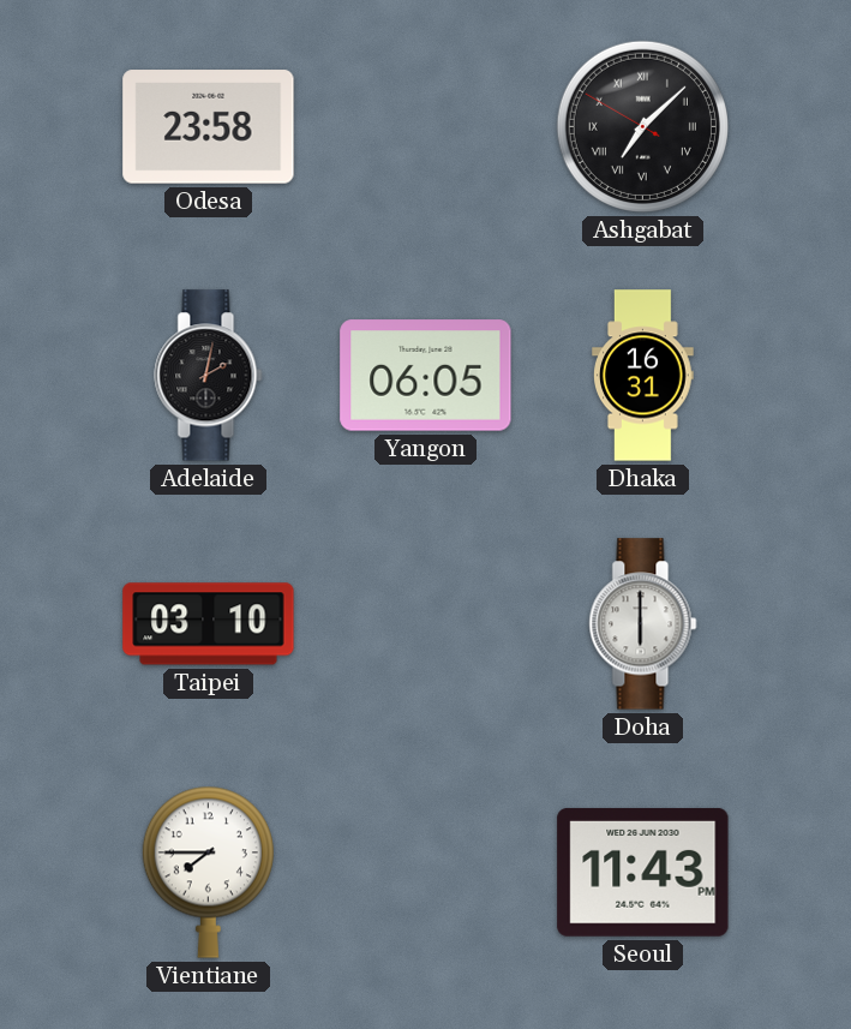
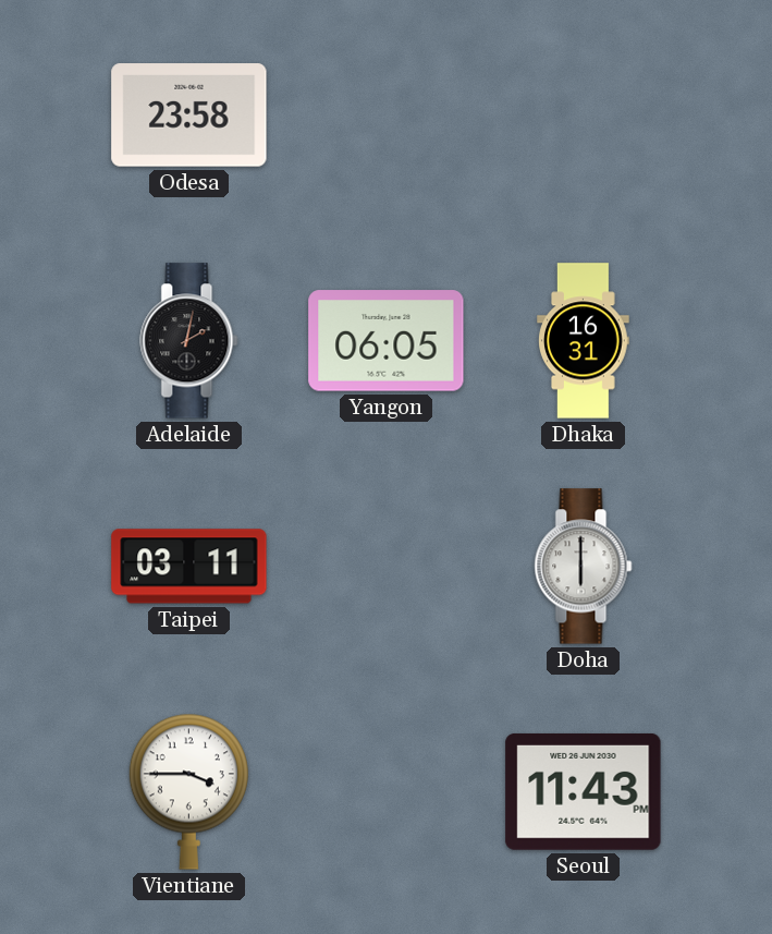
Ashgabat: 7:07 -> none (642, 126)
Taipei: 03:10 -> 03:11 (189, 567)
Vientiane: 7:45 -> 3:45 (188, 791)
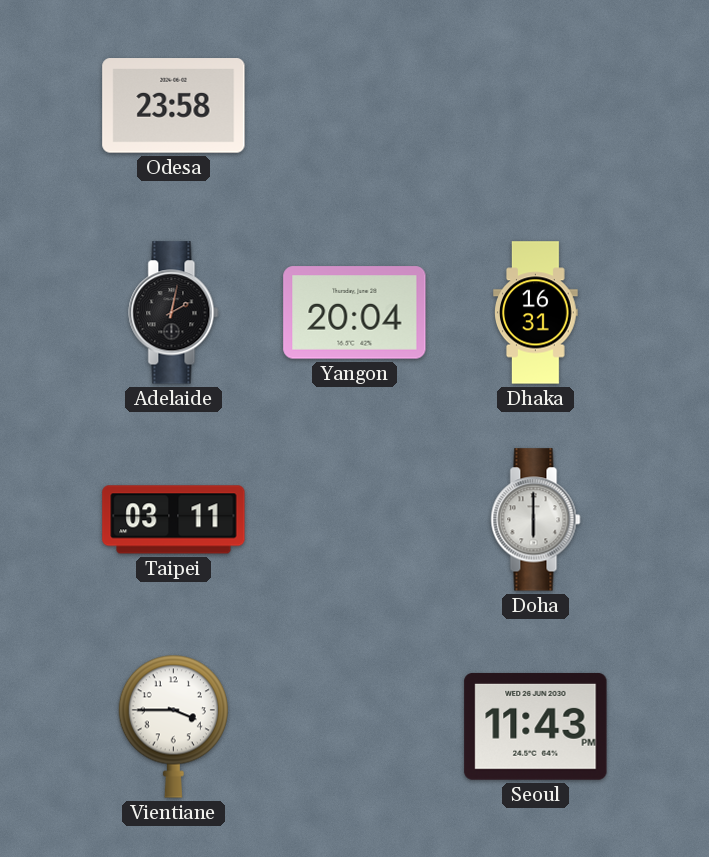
Yangon: 06:05 -> 20:04 (355, 313)
